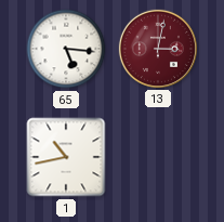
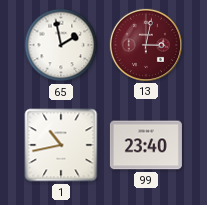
65: 5:16 -> 1:58 (61, 45)
99: none -> 23:40 (146, 145)
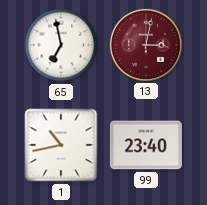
65: 1:58 -> 6:58 (61, 45)
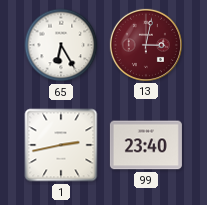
65: 6:58 -> 6:25 (61, 45)
1: 10:43 -> 2:43 (61, 145)
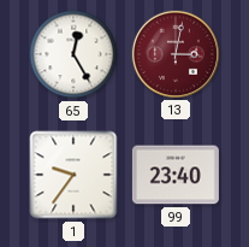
65: 6:25 -> 12:25 (73, 54)
1: 2:43 -> 9:36 (73, 175)
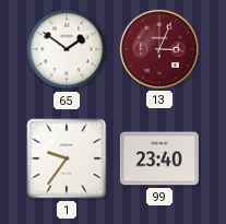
65: 12:25 -> 1:51 (67, 49)
13: 3:02 -> 3:04 (159, 49)
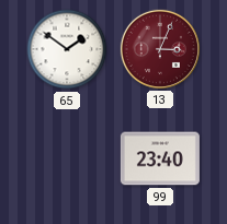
1: 9:36 -> none (67, 158)
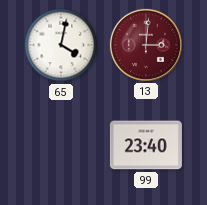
65: 1:51 -> 4:02 (61, 45)
13: 3:04 -> 3:01 (146, 45)
